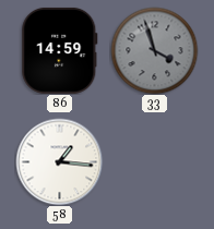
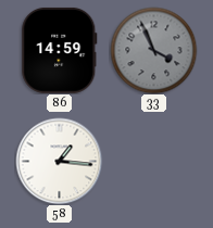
33: 3:57 -> 3:56 (153, 50)
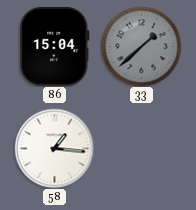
86: 14:59 -> 15:04 (55, 46)
33: 3:56 -> 1:38 (141, 46)
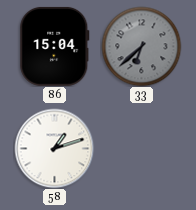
33: 1:38 -> 6:38 (141, 46)
58: 1:16 -> 1:12 (54, 148)
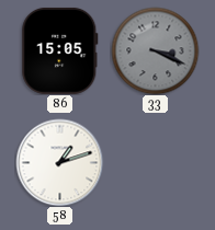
86: 15:04 -> 15:05 (60, 50)
33: 6:38 -> 3:19 (155, 50)
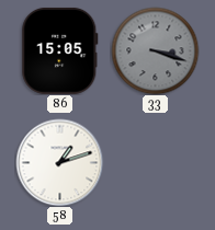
33: 3:19 -> 3:18 (155, 50)
